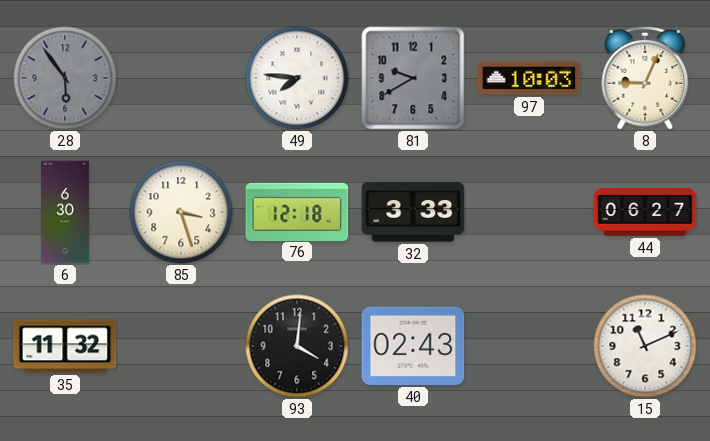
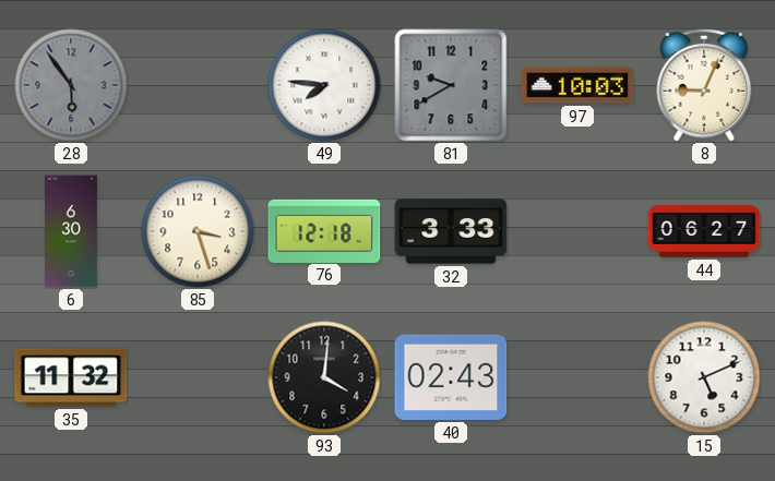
15: 11:11 -> 5:11 (704, 377)
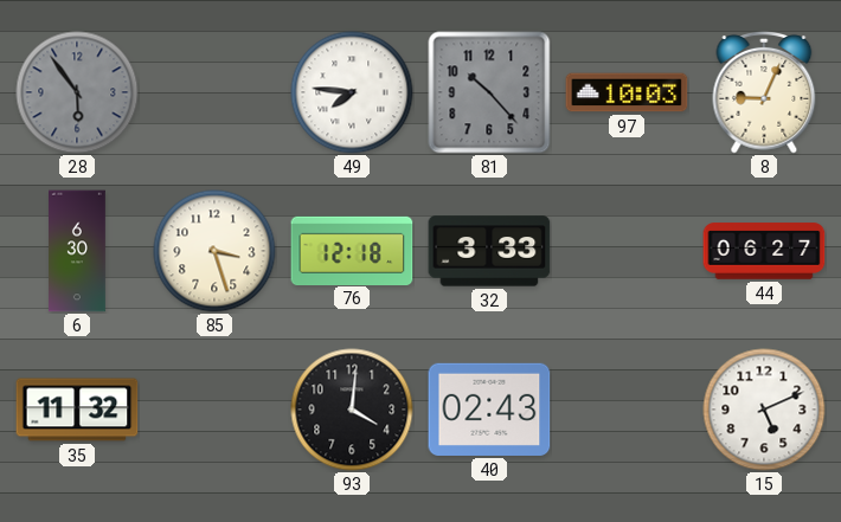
81: 9:40 -> 10:23 (489, 92)
